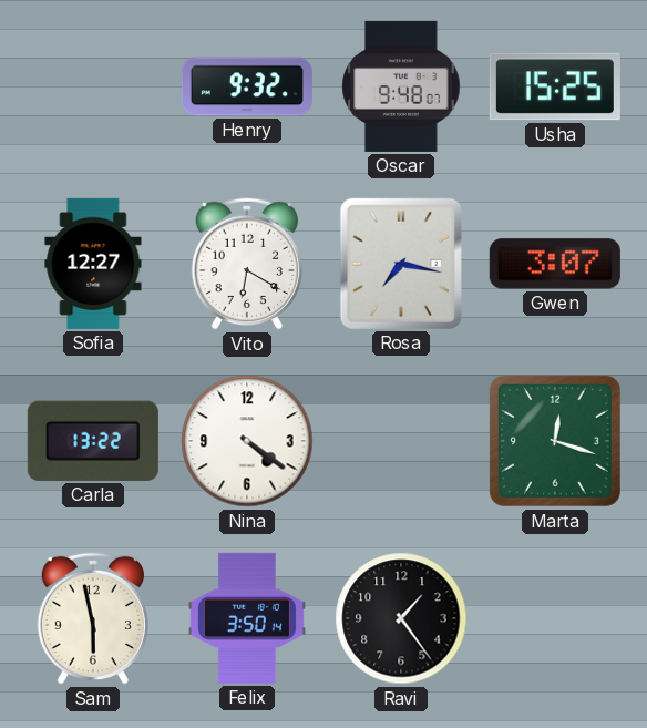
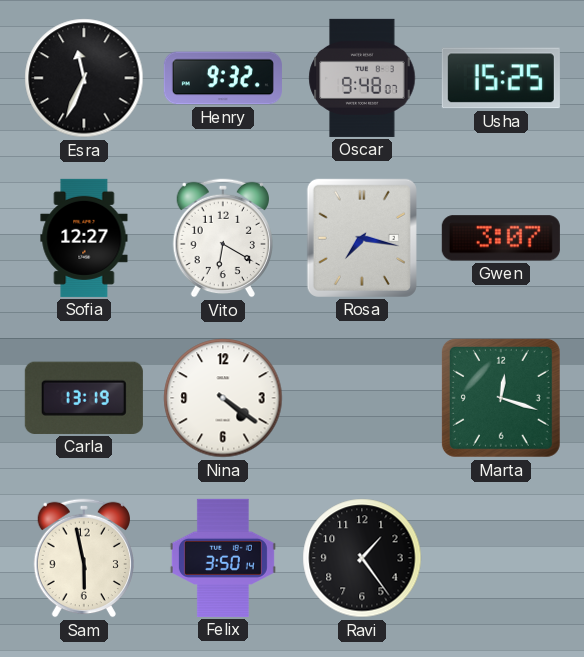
Esra: none -> 11:34 (84, 78)
Carla: 13:22 -> 13:19 (84, 398)
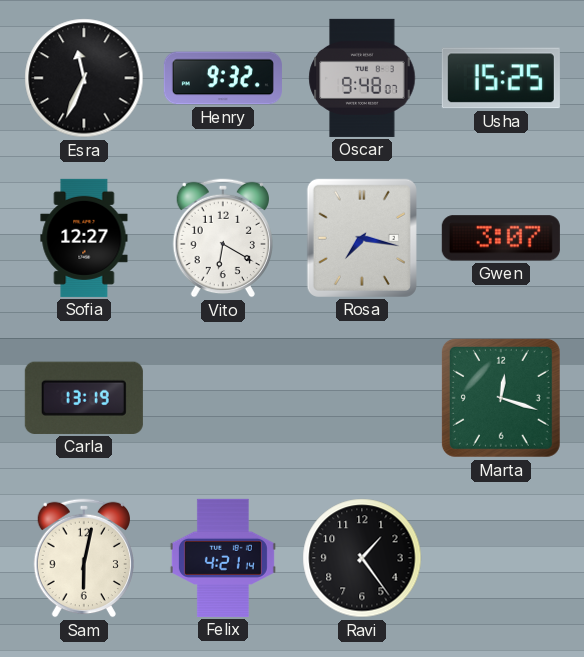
Nina: 4:21 -> none (223, 398)
Sam: 5:58 -> 6:02 (83, 558)
Felix: 3:50 -> 4:21 (223, 558)
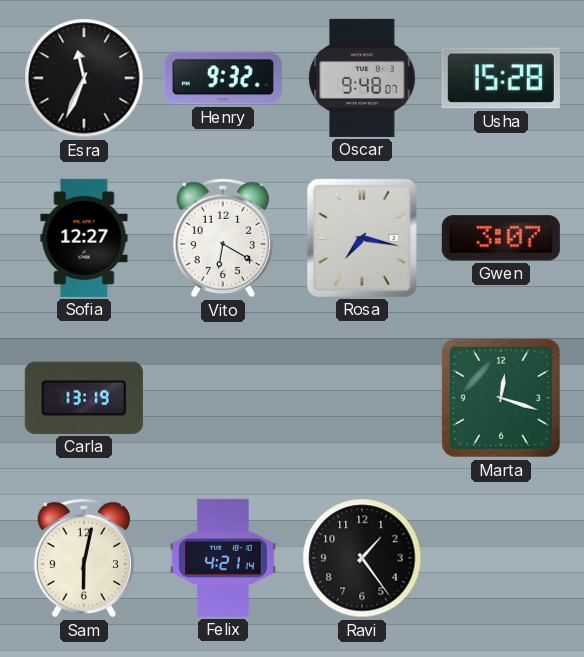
Usha: 15:25 -> 15:28 (501, 78)
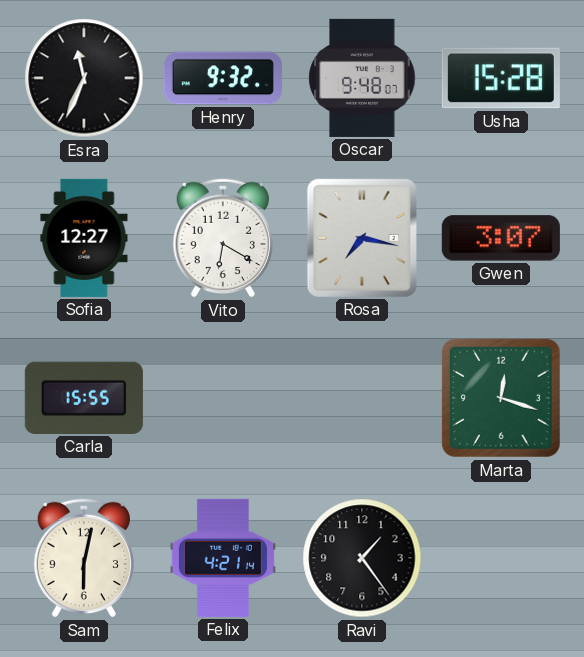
Carla: 13:19 -> 15:55 (84, 398)
